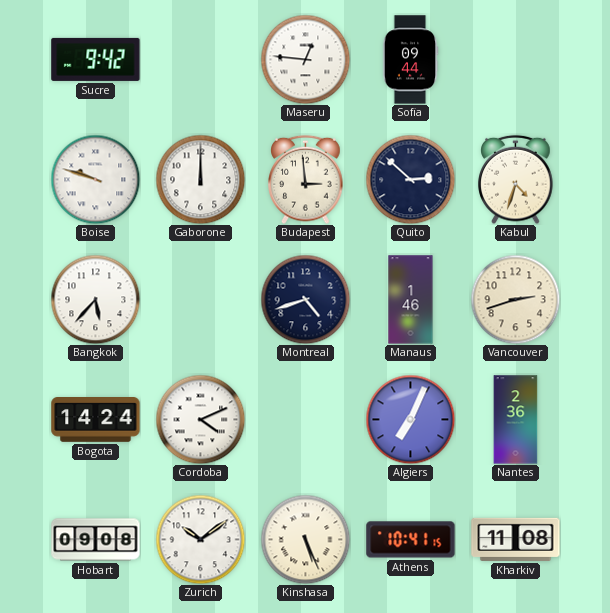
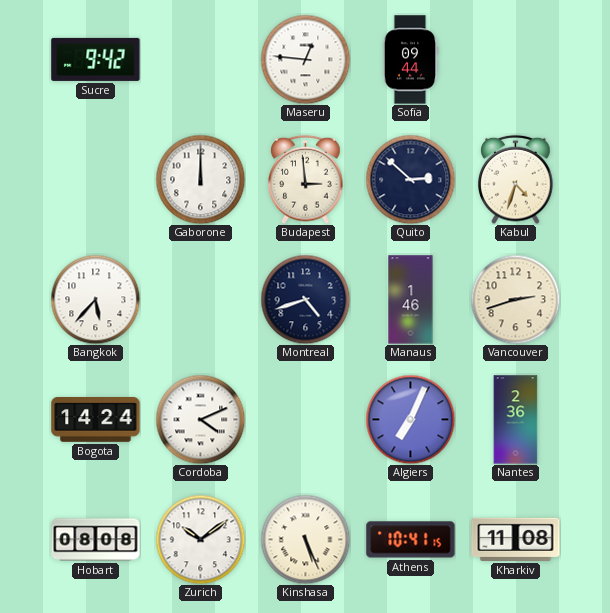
Boise: 9:48 -> none (95, 179)
Hobart: 09:08 -> 08:08 (96, 540)
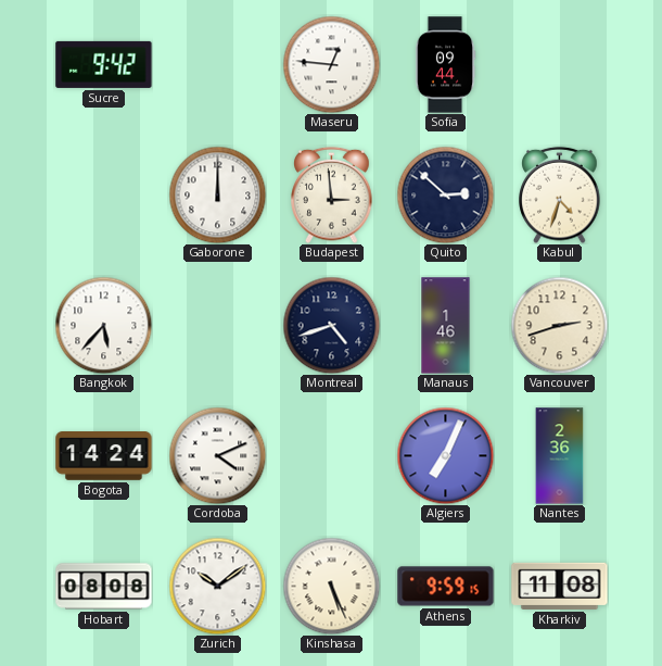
Athens: 10:41 -> 9:59 (446, 587)
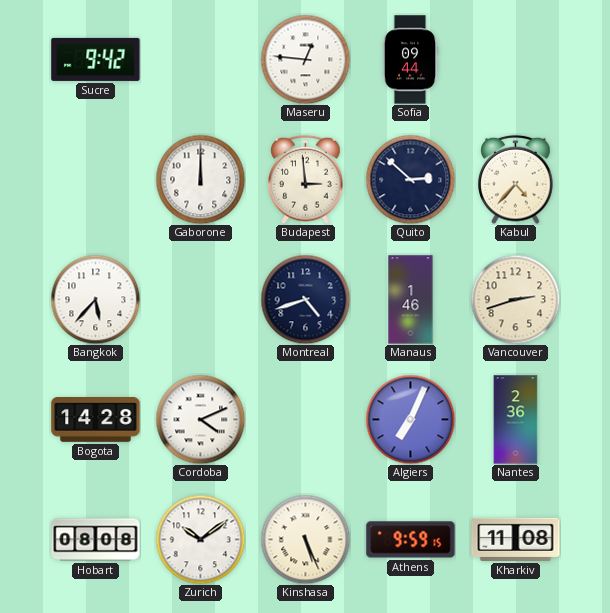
Kabul: 4:33 -> 4:37 (516, 179)
Bogota: 14:24 -> 14:28 (96, 420)
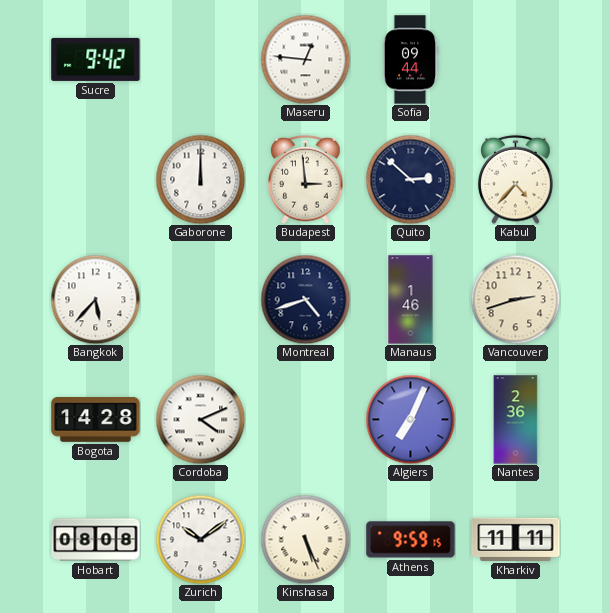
Kharkiv: 11:08 -> 11:11 (516, 539)
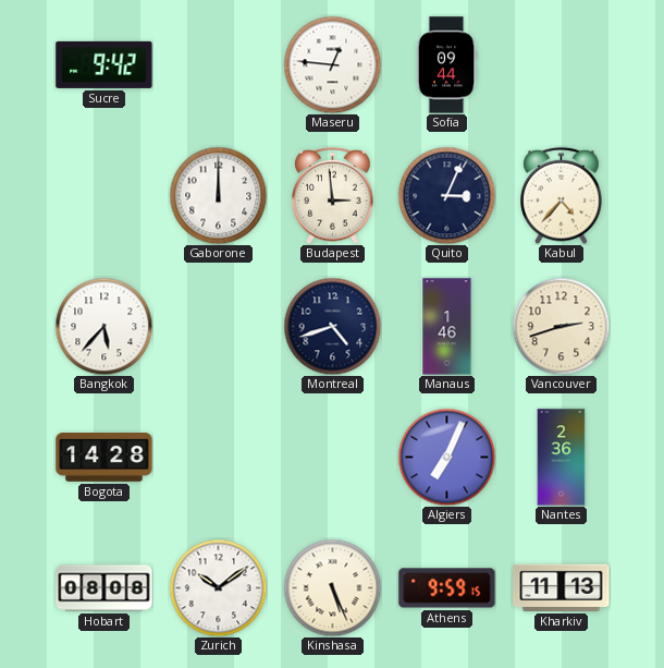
Quito: 2:52 -> 3:04 (446, 195)
Cordoba: 4:11 -> none (200, 419)
Kharkiv: 11:11 -> 11:13 (562, 587)
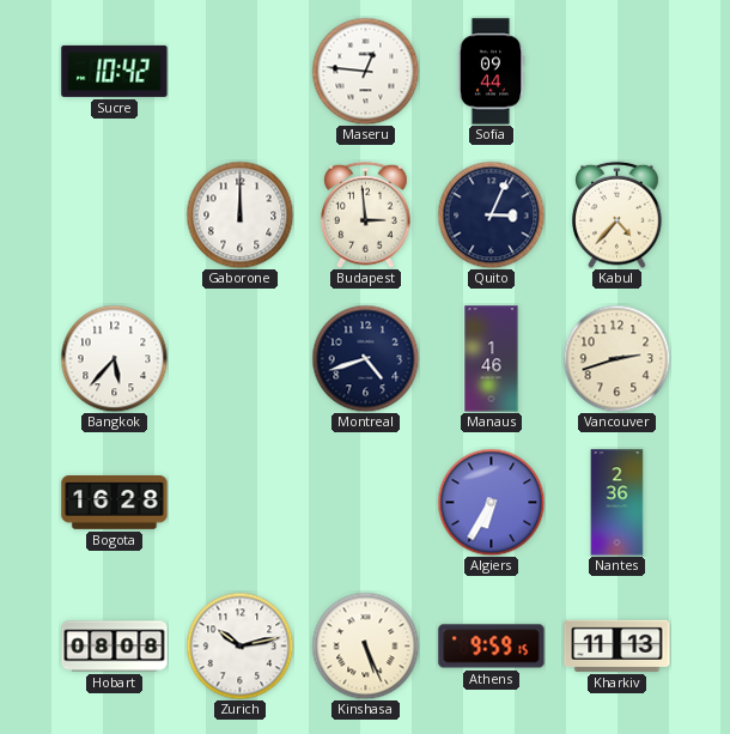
Sucre: 9:42 -> 10:42 (115, 71)
Bogota: 14:28 -> 16:28 (115, 503)
Algiers: 7:04 -> 6:35 (491, 502)
Zurich: 10:09 -> 10:13 (239, 645)
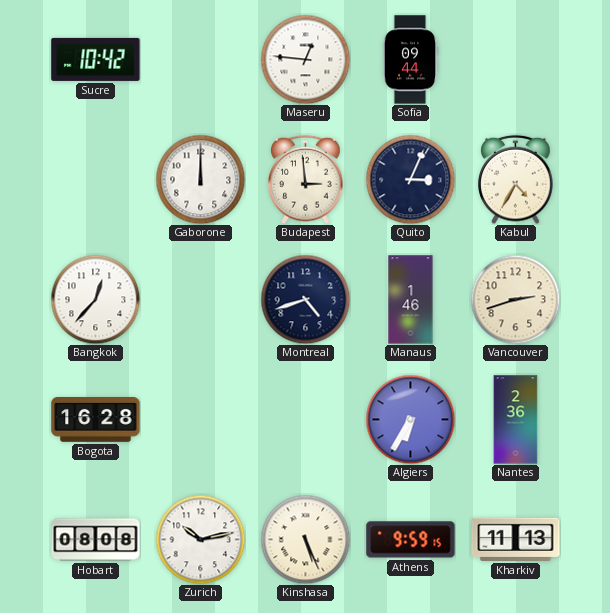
Kabul: 4:37 -> 4:35 (516, 179)
Bangkok: 5:37 -> 12:37 (95, 299)
